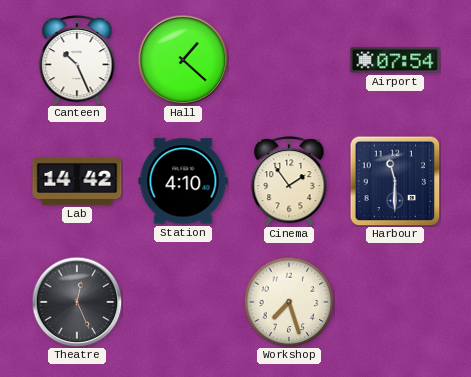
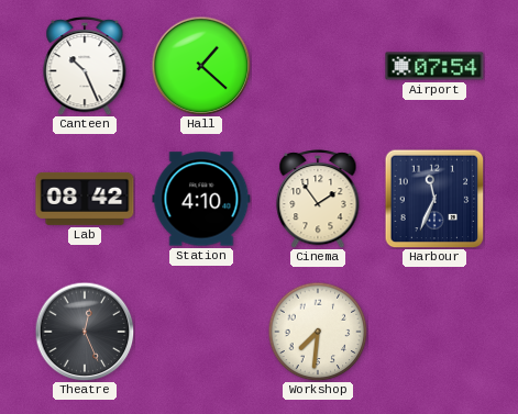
Lab: 14:42 -> 08:42 (85, 199)
Harbour: 11:30 -> 11:34 (434, 199)
Workshop: 7:27 -> 7:31 (318, 332)
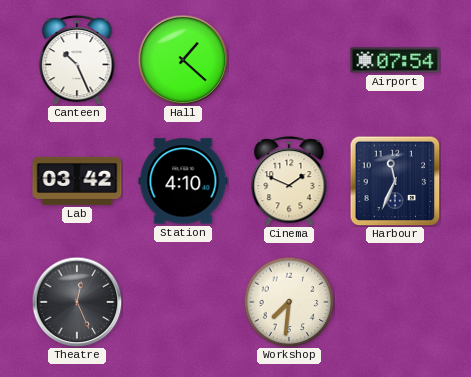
Lab: 08:42 -> 03:42 (77, 181)
Cinema: 1:54 -> 1:49 (289, 181)
